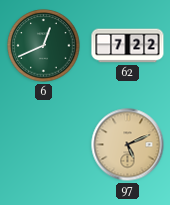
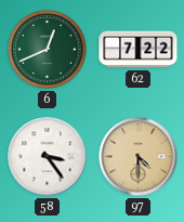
58: none -> 3:24 (48, 157)
97: 5:11 -> 4:30 (139, 157)
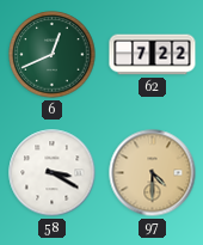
58: 3:24 -> 3:20 (53, 173)
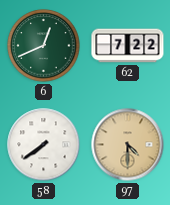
58: 3:20 -> 7:39 (44, 145)
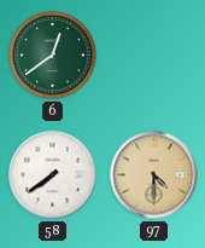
6: 12:41 -> 12:39 (53, 56)
62: 7:22 -> none (128, 46)
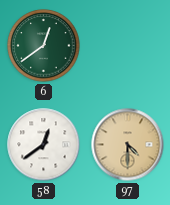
58: 7:39 -> 12:39 (44, 145)
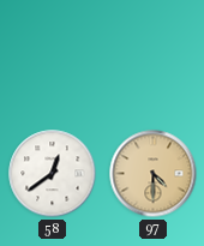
6: 12:39 -> none (44, 46)
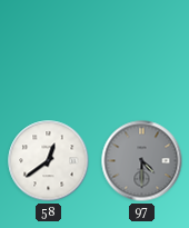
97 dial: champagne -> grey (142, 161)
